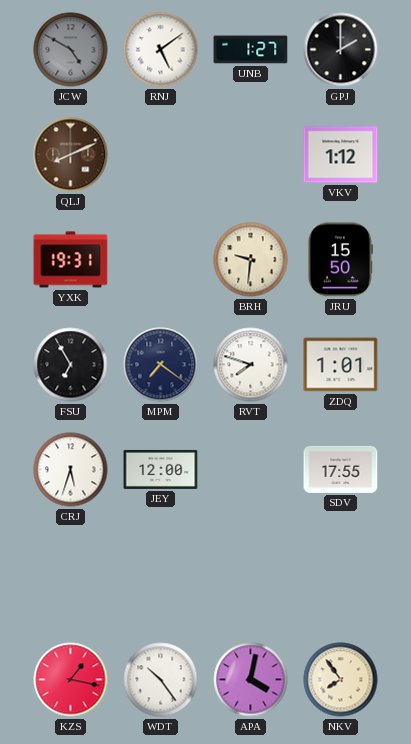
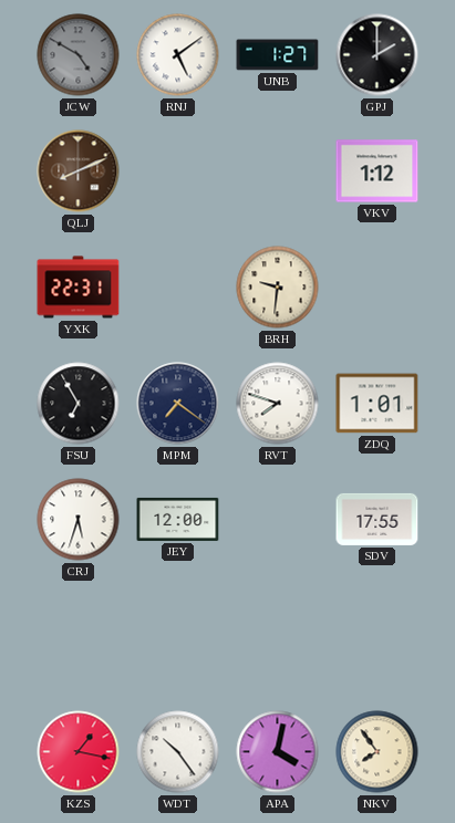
YXK: 19:31 -> 22:31 (79, 288)
JRU: 15:50 -> none (340, 260)
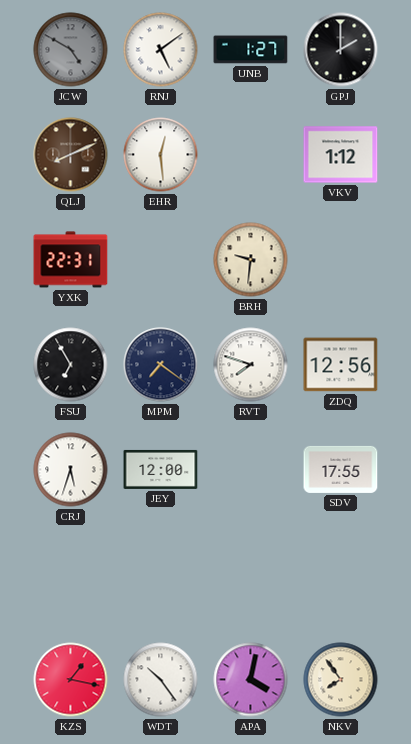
EHR: none -> 12:29 (161, 155)
ZDQ: 1:01 -> 12:56 (341, 365)
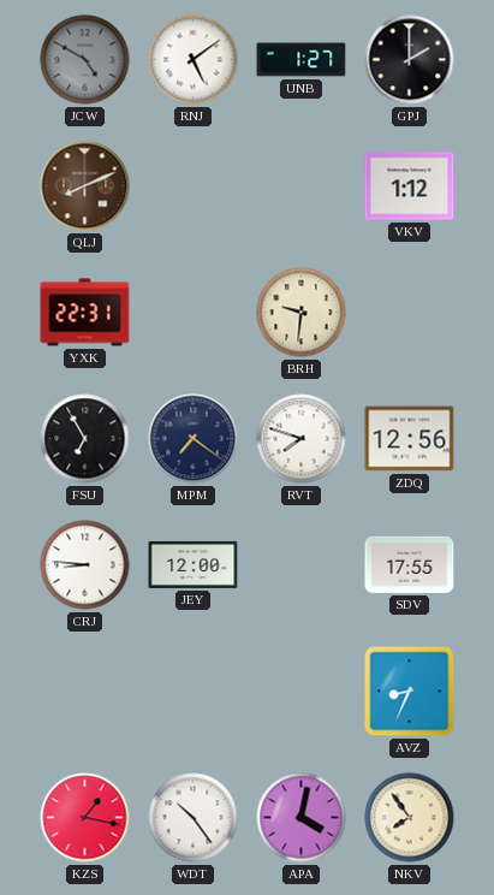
EHR: 12:29 -> none (161, 155)
CRJ: 5:33 -> 8:46 (85, 565)
AVZ: none -> 8:34 (410, 692)
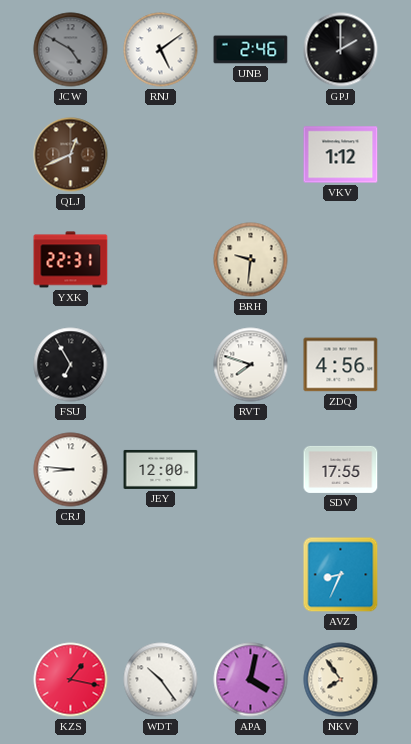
UNB: 1:27 -> 2:46 (251, 50)
QLJ: 8:11 -> 12:41 (71, 155)
MPM: 7:21 -> none (194, 439)
ZDQ: 12:56 -> 4:56 (341, 365)
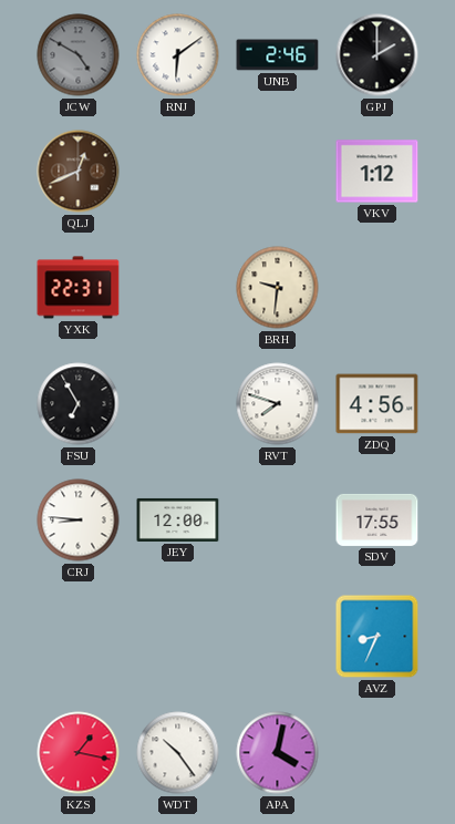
RNJ: 5:09 -> 6:09 (178, 55)
NKV: 7:54 -> none (341, 680)
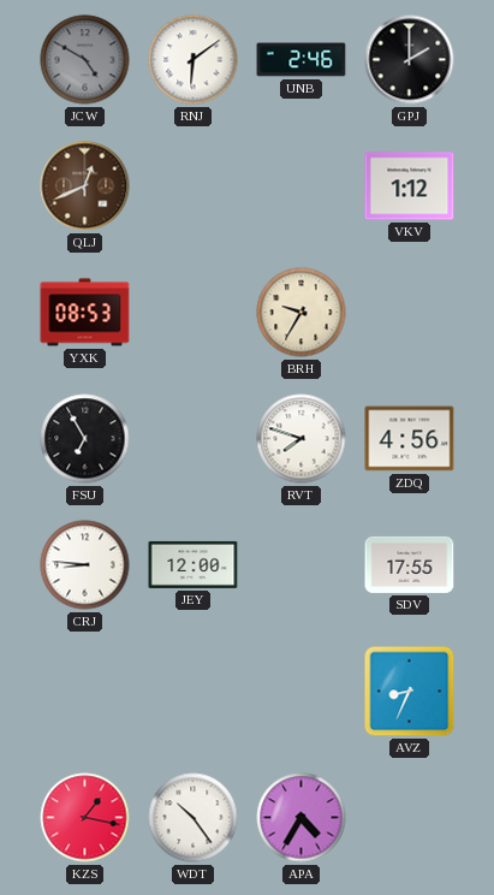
YXK: 22:31 -> 08:53 (85, 313)
BRH: 9:31 -> 9:35 (302, 313)
APA: 4:02 -> 4:35 (302, 818)
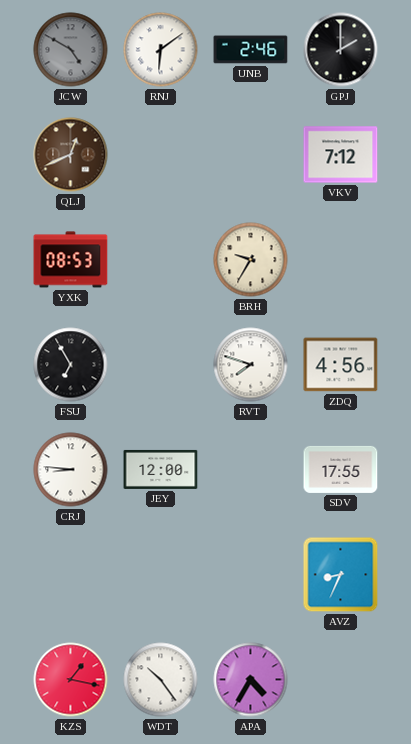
VKV: 1:12 -> 7:12 (341, 155)
